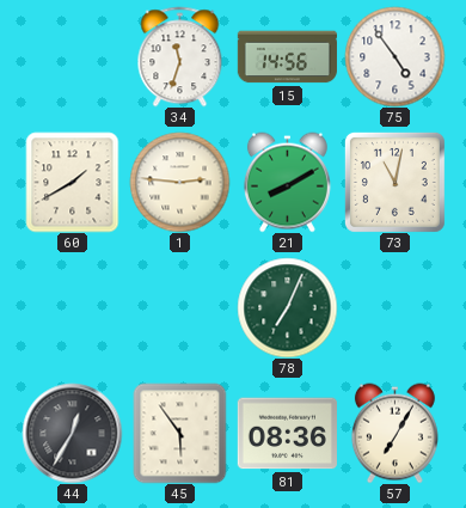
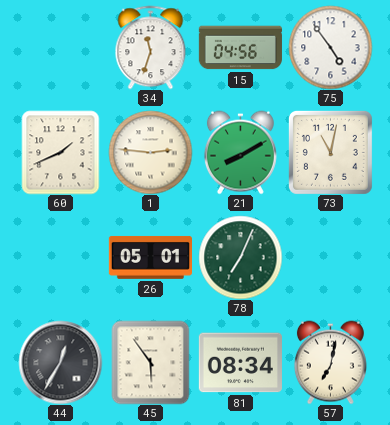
15: 14:56 -> 04:56 (240, 48)
60: 1:40 -> 1:41 (61, 152)
26: none -> 05:01 (150, 257)
81: 08:36 -> 08:34 (240, 363)
57: 7:05 -> 7:02 (330, 362)
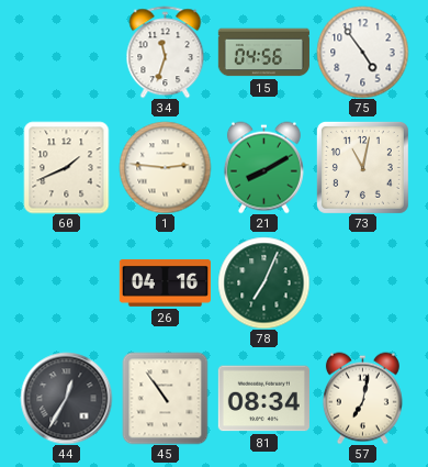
26: 05:01 -> 04:16 (165, 282)
45: 5:54 -> 10:54 (166, 398)
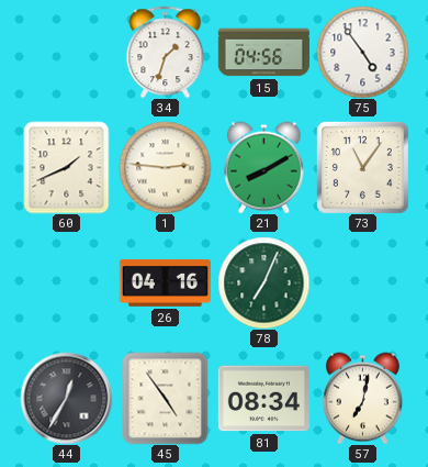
34: 11:33 -> 1:33 (166, 52)
73: 11:02 -> 11:06 (362, 167)
45: 10:54 -> 4:54 (166, 398)
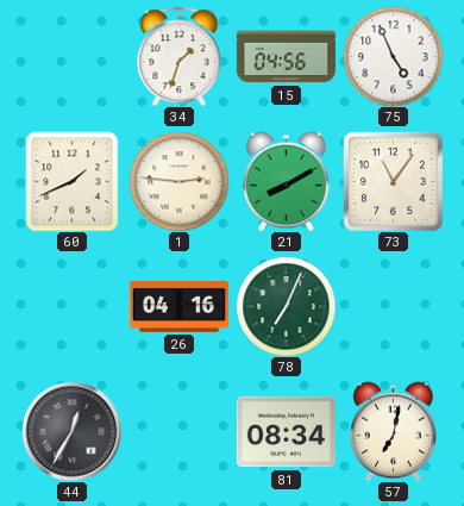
75: 4:54 -> 4:56 (393, 56)
45: 4:54 -> none (166, 398)
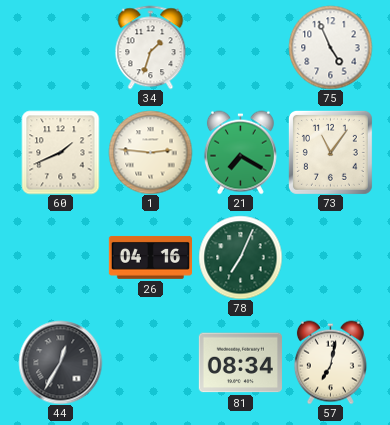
15: 04:56 -> none (286, 57)
21: 8:10 -> 7:20 (240, 152)
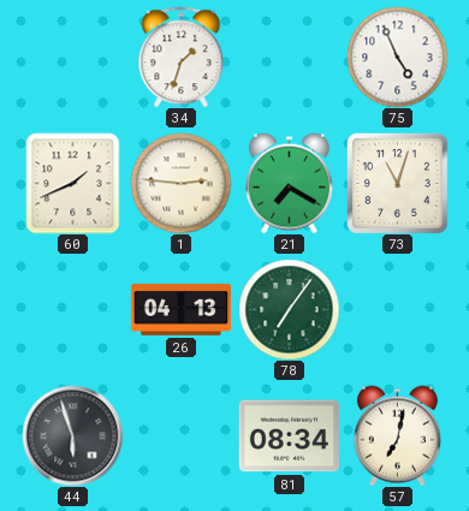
73: 11:06 -> 11:03 (397, 183)
26: 04:16 -> 04:13 (180, 309)
78: 7:04 -> 7:06 (289, 309)
44: 12:35 -> 5:57 (72, 435)
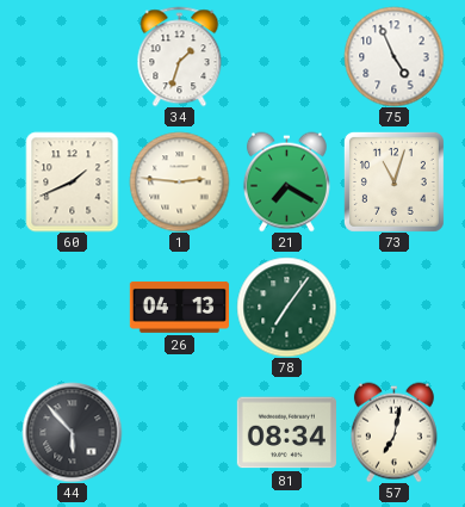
44: 5:57 -> 5:53 (72, 432)
